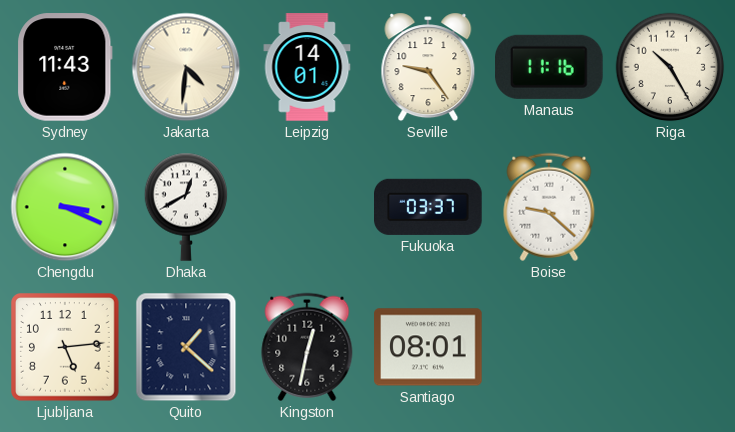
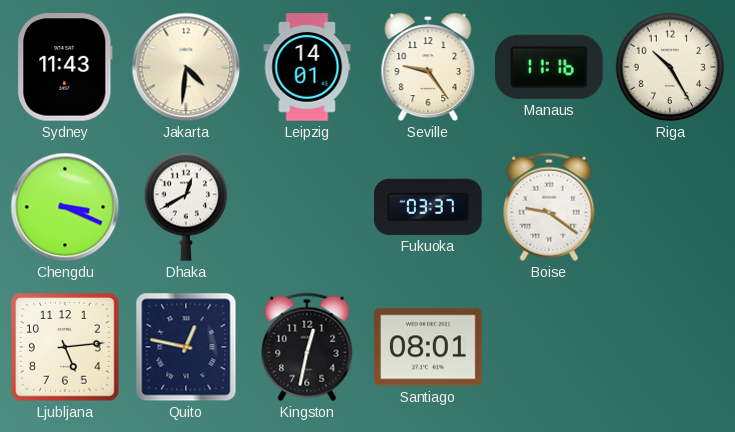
Boise: 9:22 -> 9:21 (549, 207)
Quito: 1:22 -> 12:47 (186, 347)
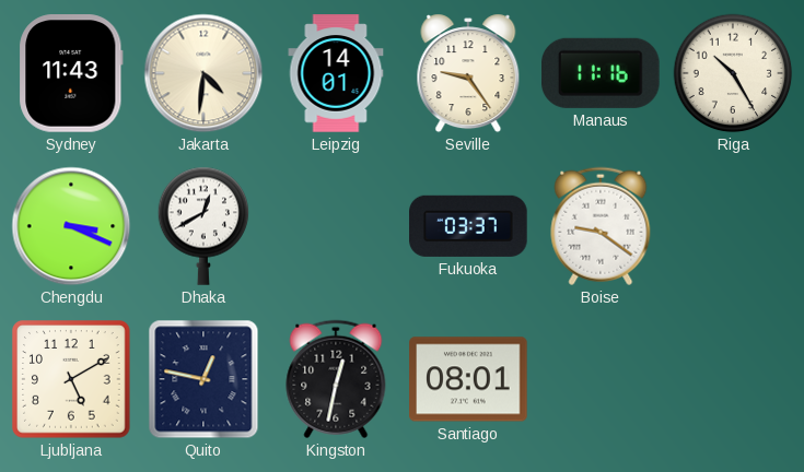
Ljubljana: 5:14 -> 5:10 (71, 379)
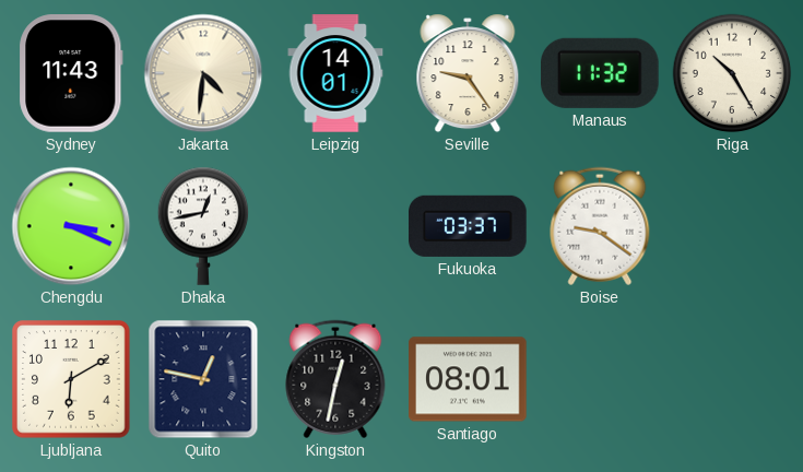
Manaus: 11:16 -> 11:32 (601, 73)
Dhaka: 12:40 -> 12:43 (203, 226)
Ljubljana: 5:10 -> 6:10 (71, 379)
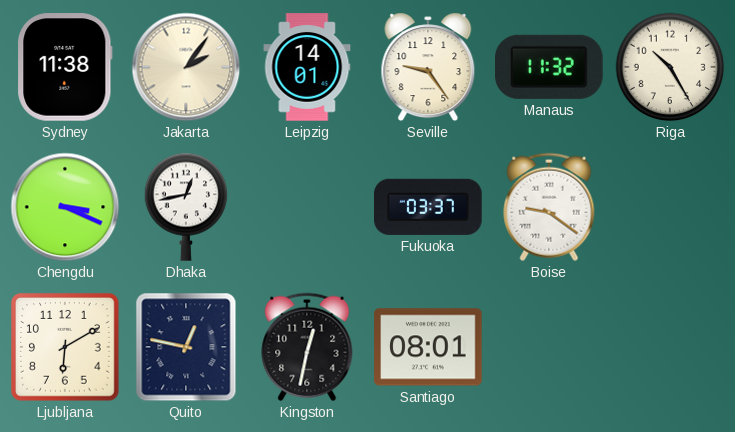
Sydney: 11:43 -> 11:38 (65, 67)
Jakarta: 4:31 -> 2:06 (186, 67)
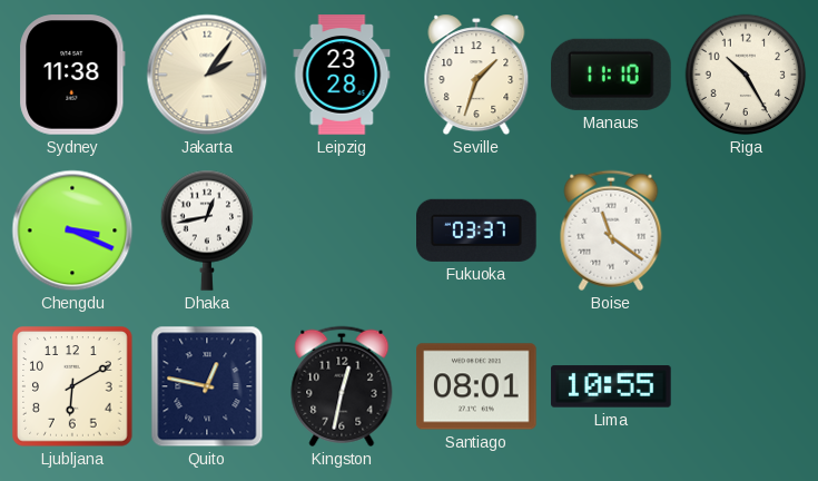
Leipzig: 14:01 -> 23:28 (342, 75)
Seville: 9:24 -> 1:33 (476, 75)
Manaus: 11:32 -> 11:10 (612, 75)
Boise: 9:21 -> 11:21 (611, 230)
Lima: none -> 10:55 (611, 386)
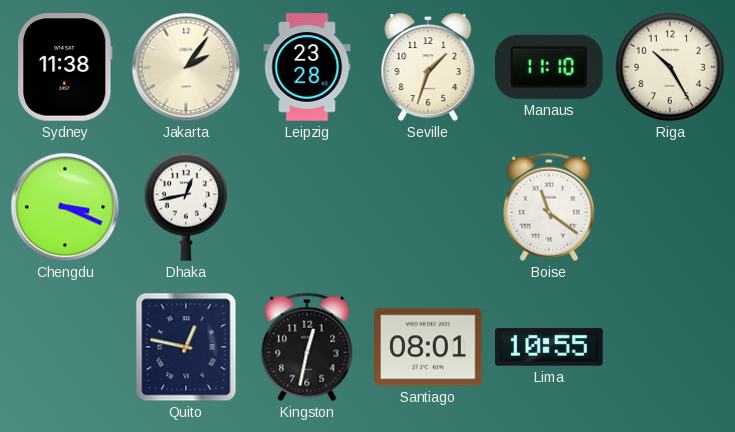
Fukuoka: 03:37 -> none (476, 230)
Ljubljana: 6:10 -> none (72, 386)
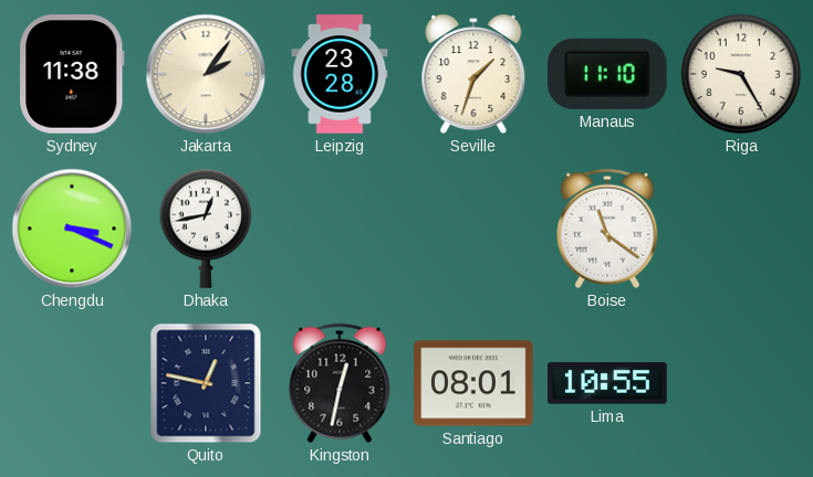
Riga: 10:25 -> 9:25 (741, 74)
